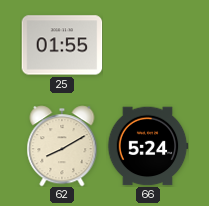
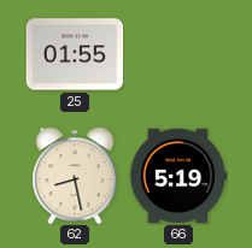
62: 8:10 -> 8:28 (75, 176)
66: 5:24 -> 5:19 (178, 176)
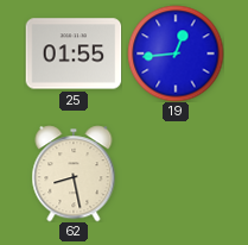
19: none -> 12:44 (176, 54)
66: 5:19 -> none (178, 176)
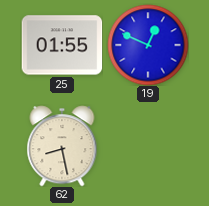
19: 12:44 -> 12:49 (148, 45)
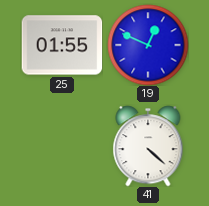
62: 8:28 -> none (62, 146)
41: none -> 4:22 (148, 146)
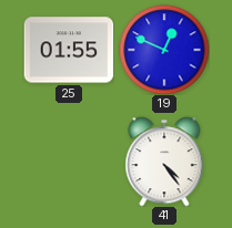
41: 4:22 -> 4:24 (164, 162)
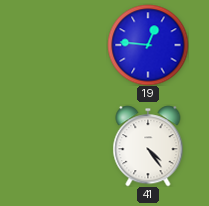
25: 01:55 -> none (69, 50)
19: 12:49 -> 12:46 (148, 45)
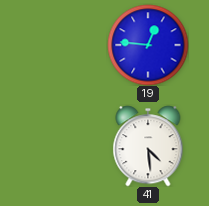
41: 4:24 -> 4:29 (148, 146)
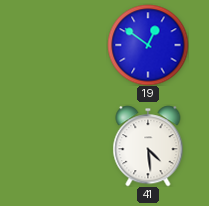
19: 12:46 -> 12:51 (148, 45)
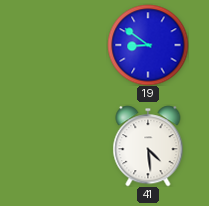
19: 12:51 -> 8:51 (148, 45)
